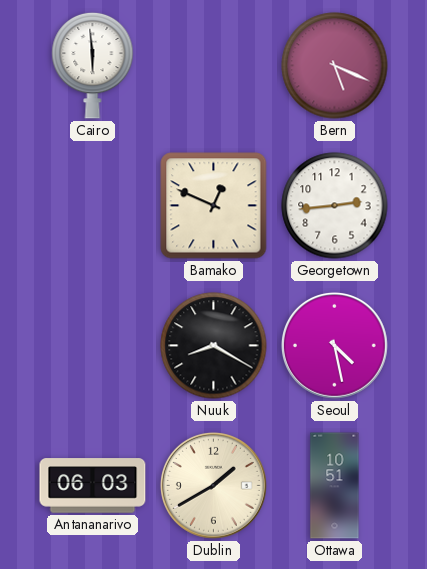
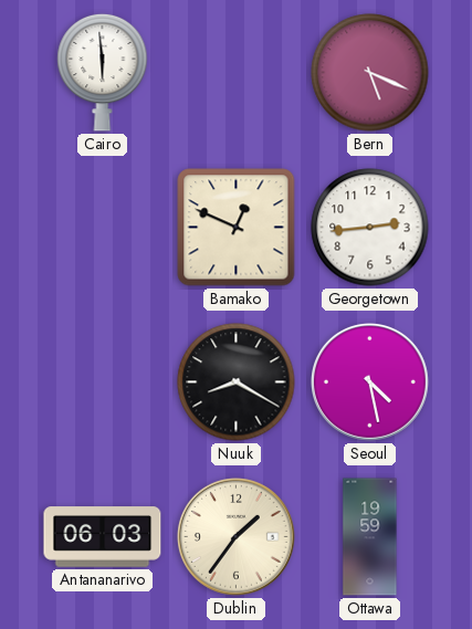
Dublin: 1:40 -> 1:36 (235, 536)
Ottawa: 10:51 -> 19:59 (370, 537)
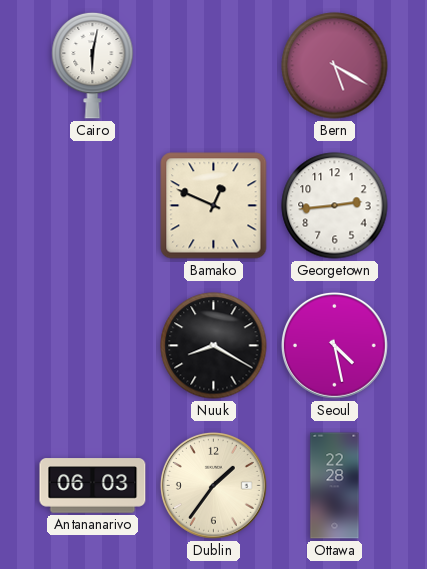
Cairo: 5:59 -> 6:02 (93, 65)
Bern: 5:19 -> 5:20 (335, 66)
Ottawa: 19:59 -> 22:28 (335, 486)
